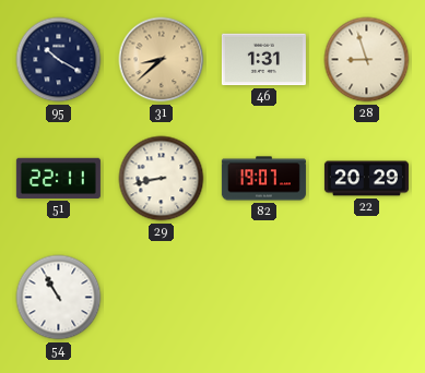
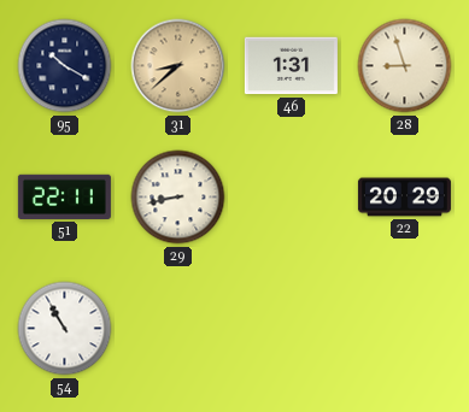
82: 19:07 -> none (263, 179)
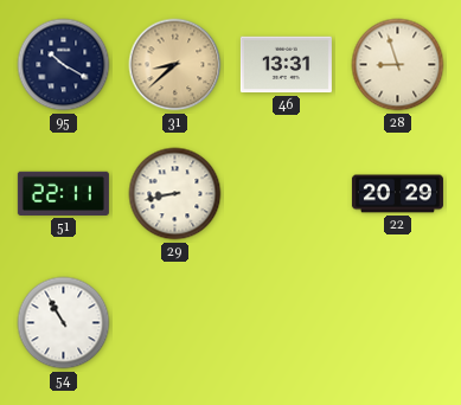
46: 1:31 -> 13:31 (286, 65)
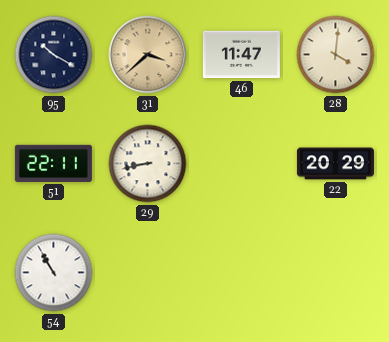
31: 8:38 -> 3:38 (148, 55)
46: 13:31 -> 11:47 (241, 55)
28: 8:57 -> 4:01 (336, 55)
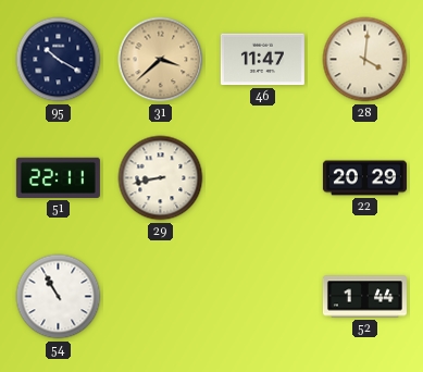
52: none -> 1:44 (364, 297)
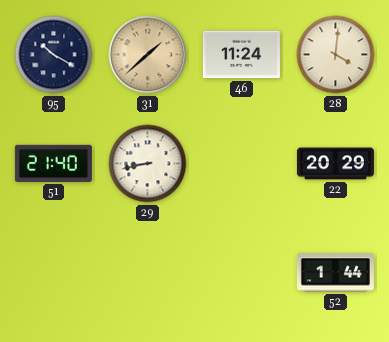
31: 3:38 -> 1:38 (148, 55)
46: 11:47 -> 11:24 (241, 55)
51: 22:11 -> 21:40 (53, 163)
54: 10:55 -> none (59, 297)
